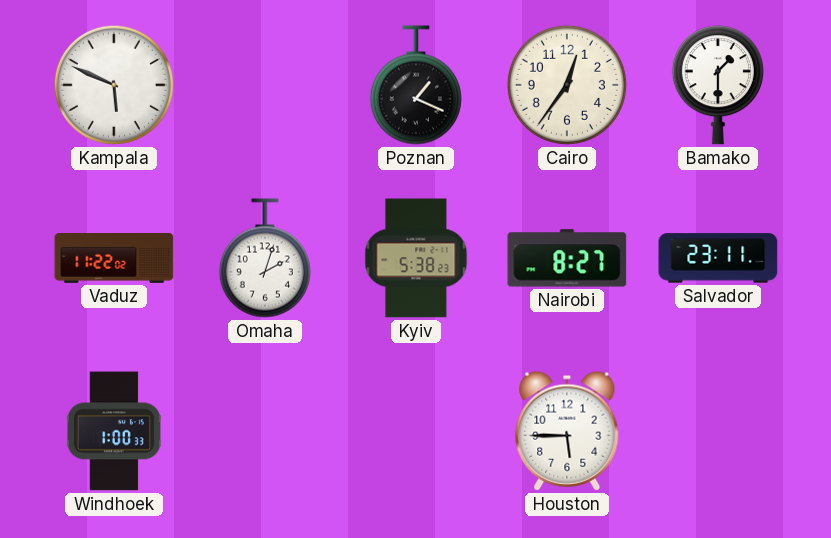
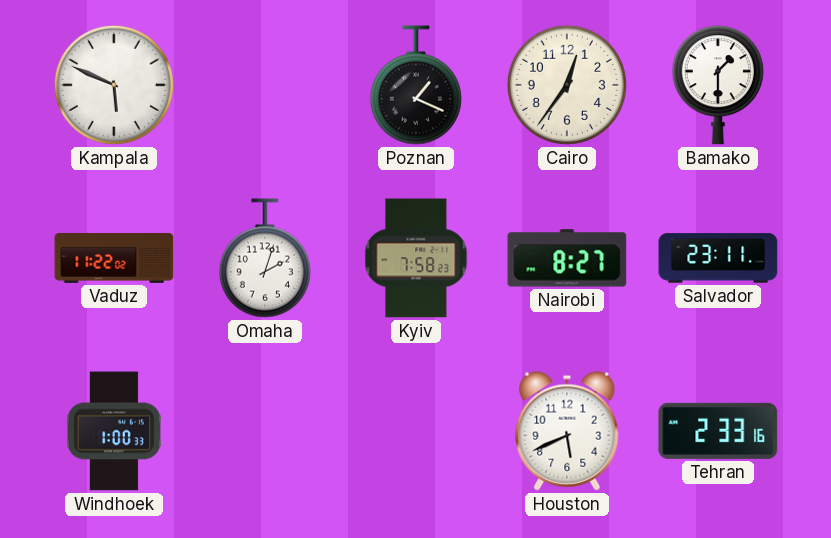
Kyiv: 5:38 -> 7:58 (416, 258)
Houston: 5:45 -> 5:41 (567, 431)
Tehran: none -> 2:33 (718, 431)
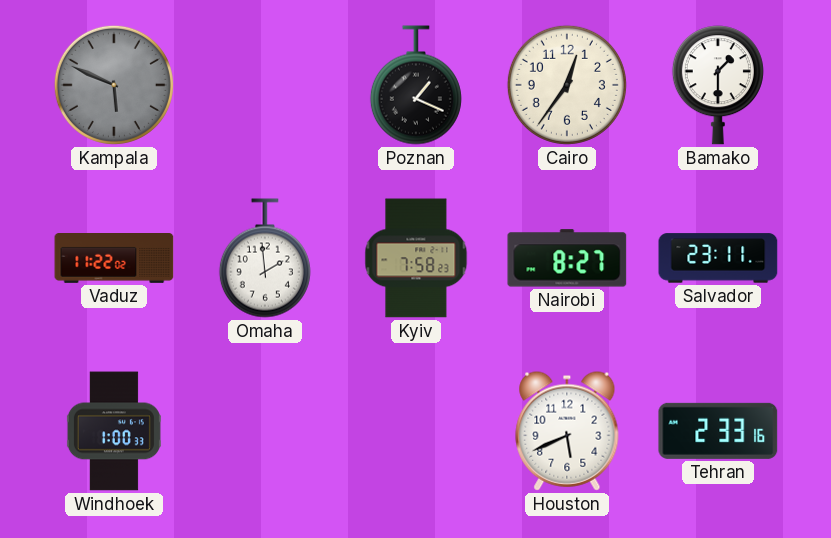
Kampala dial: white -> grey (114, 85)
Omaha: 2:03 -> 1:59 (265, 258)
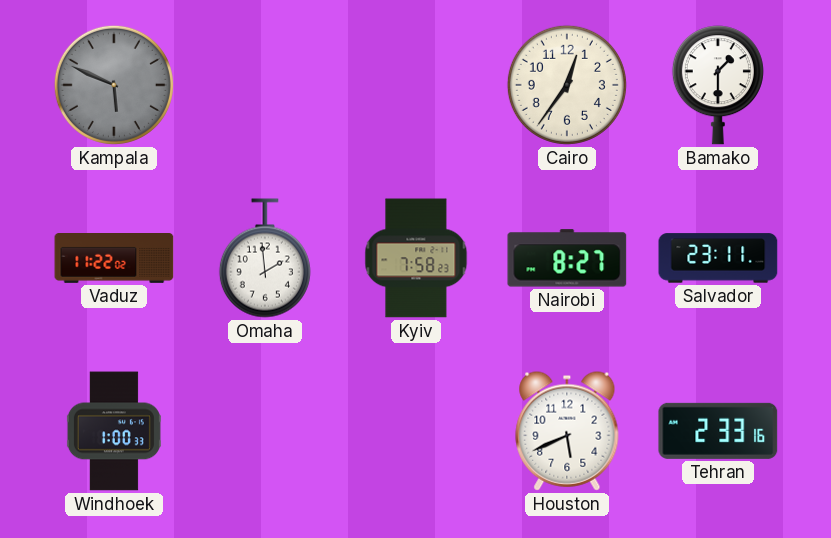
Poznan: 1:19 -> none (416, 85)
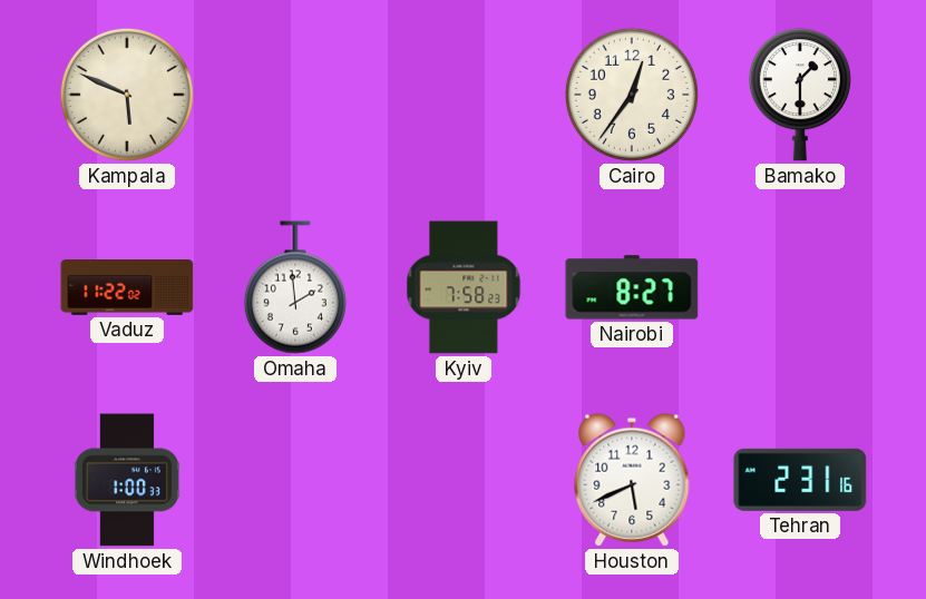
Kampala dial: grey -> cream (127, 95)
Salvador: 23:11 -> none (718, 258)
Tehran: 2:33 -> 2:31 (800, 480)
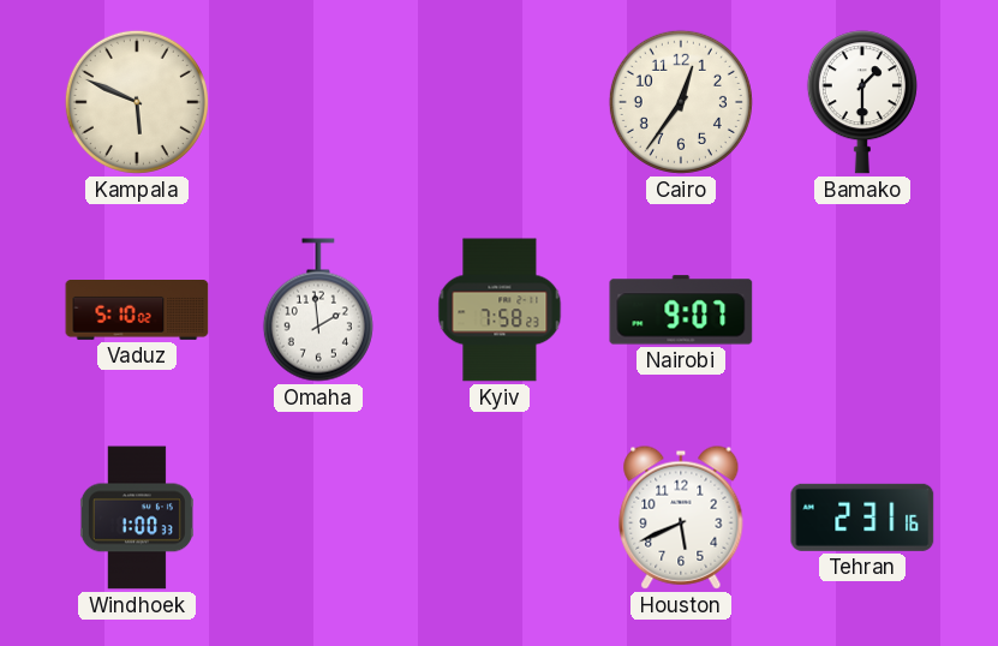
Vaduz: 11:22 -> 5:10 (137, 311)
Nairobi: 8:27 -> 9:07 (681, 310)
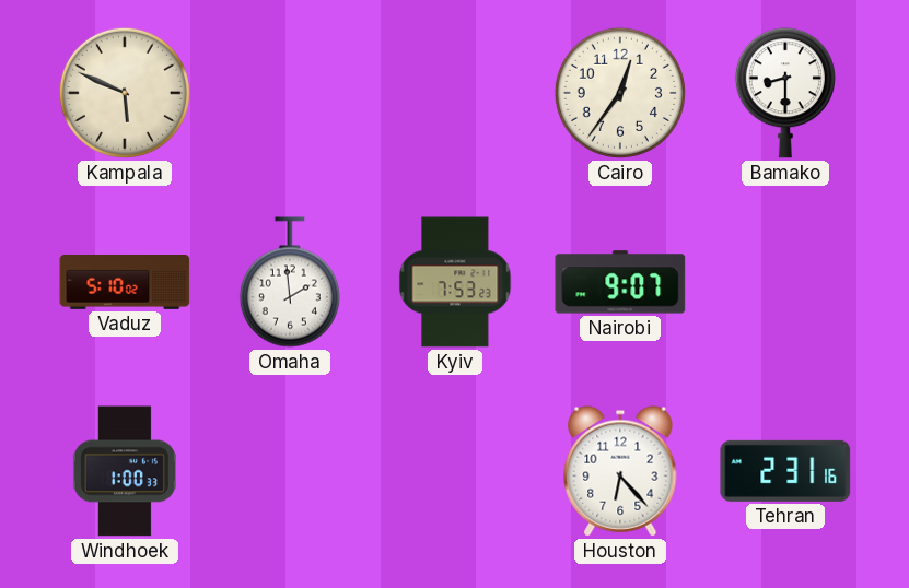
Bamako: 1:30 -> 8:30 (785, 93)
Kyiv: 7:58 -> 7:53 (455, 282)
Houston: 5:41 -> 6:23 (620, 471)
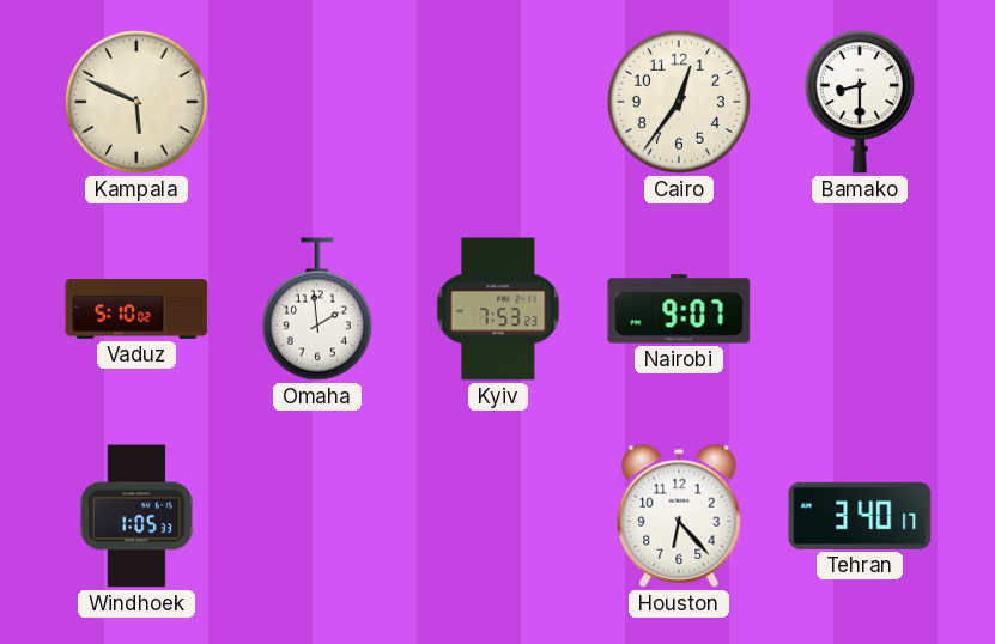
Windhoek: 1:00 -> 1:05 (136, 516)
Tehran: 2:31 -> 3:40 (860, 516)
